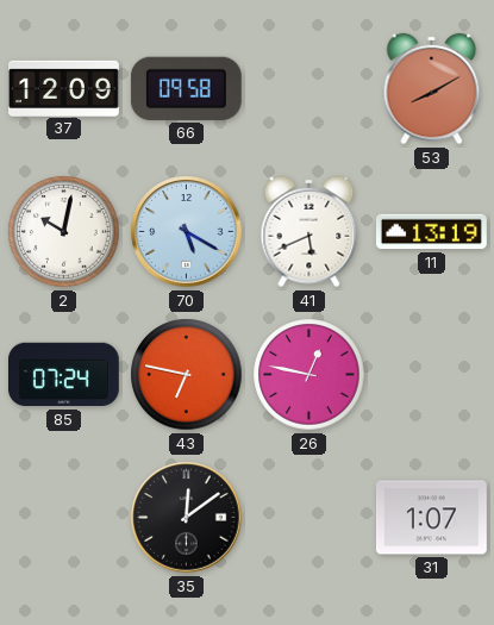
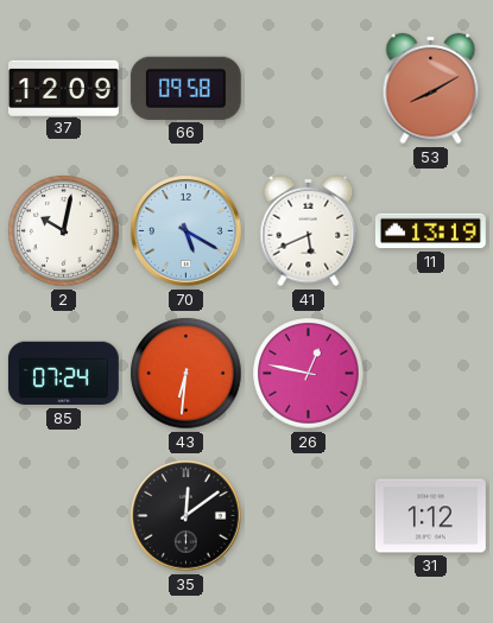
43: 6:47 -> 6:31 (187, 374)
31: 1:07 -> 1:12 (430, 516)
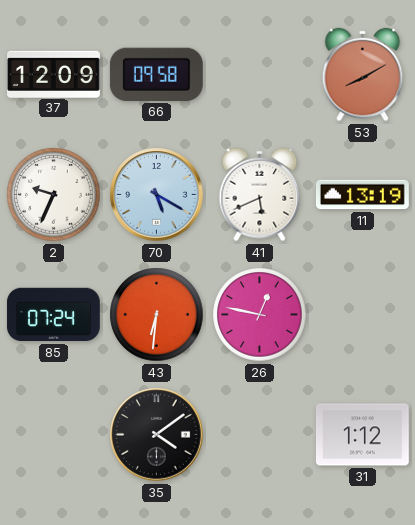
2: 10:02 -> 9:34 (54, 195)
35: 12:09 -> 4:09 (157, 435)
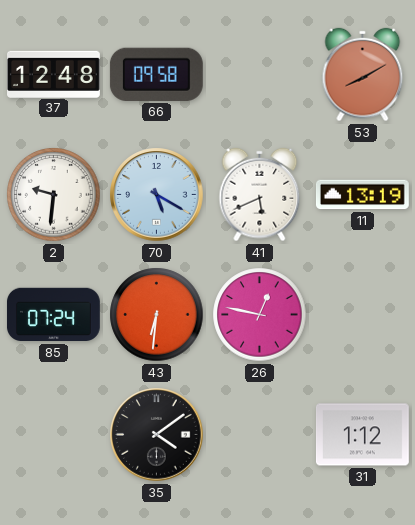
37: 12:09 -> 12:48 (54, 74)
2: 9:34 -> 9:31 (54, 195)
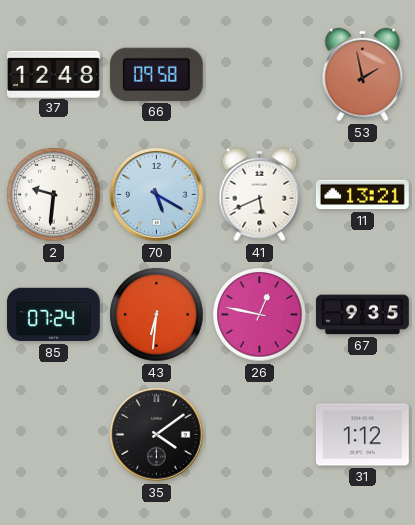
53: 8:10 -> 1:58 (363, 75)
11: 13:19 -> 13:21 (362, 195)
67: none -> 9:35 (362, 315)
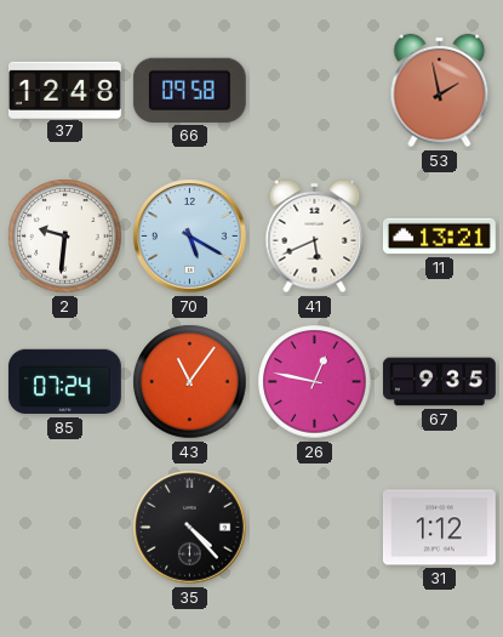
43: 6:31 -> 11:06 (190, 382)
35: 4:09 -> 4:23 (190, 528)
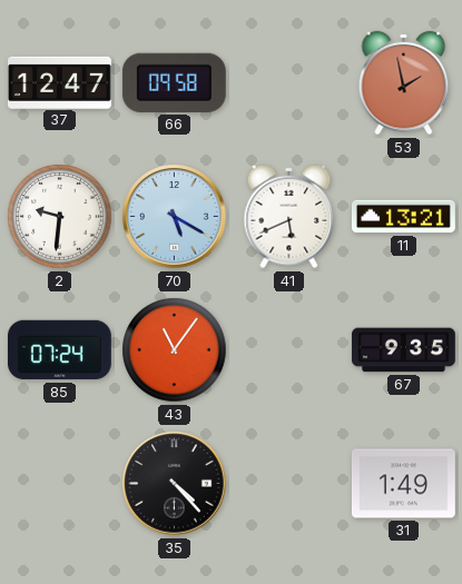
37: 12:48 -> 12:47 (60, 82)
26: 12:47 -> none (315, 382)
31: 1:12 -> 1:49 (403, 484)
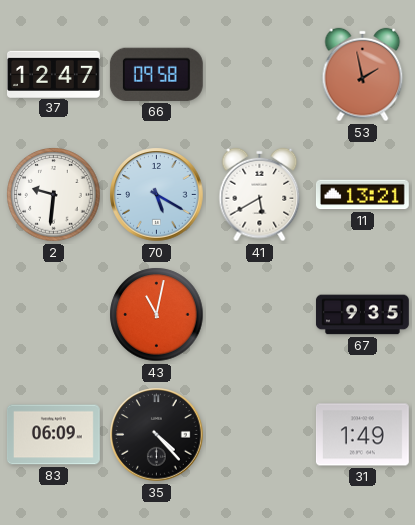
41: 5:41 -> 5:40 (260, 195)
85: 07:24 -> none (59, 350)
43: 11:06 -> 11:02 (157, 315)
83: none -> 06:09 (53, 435)
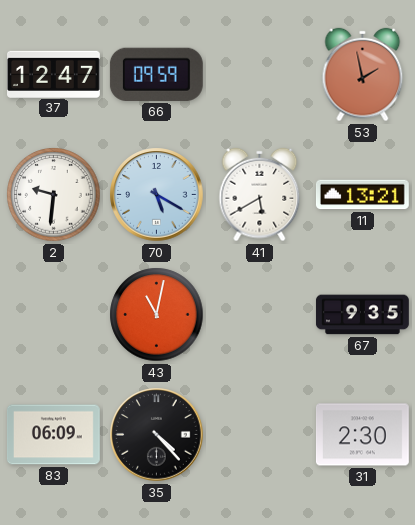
66: 09:58 -> 09:59 (156, 74)
31: 1:49 -> 2:30 (362, 435)
